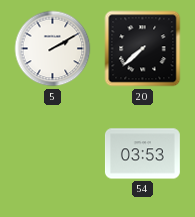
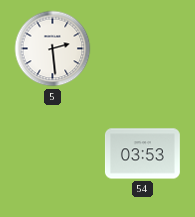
5: 2:10 -> 2:29 (53, 49)
20: 7:38 -> none (143, 49)
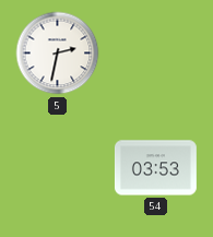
5: 2:29 -> 2:32 (58, 54)
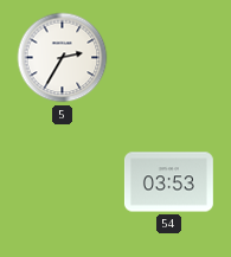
5: 2:32 -> 2:35 (63, 58)
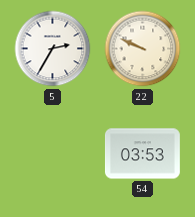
22: none -> 9:49 (143, 49)
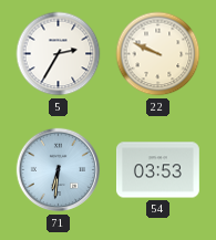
71: none -> 6:31 (59, 170)
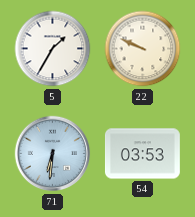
5: 2:35 -> 1:35 (53, 49)
